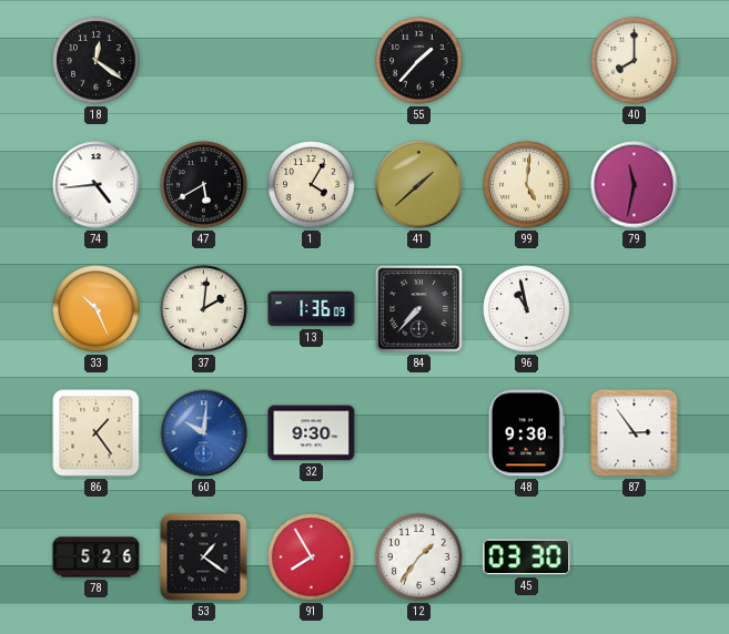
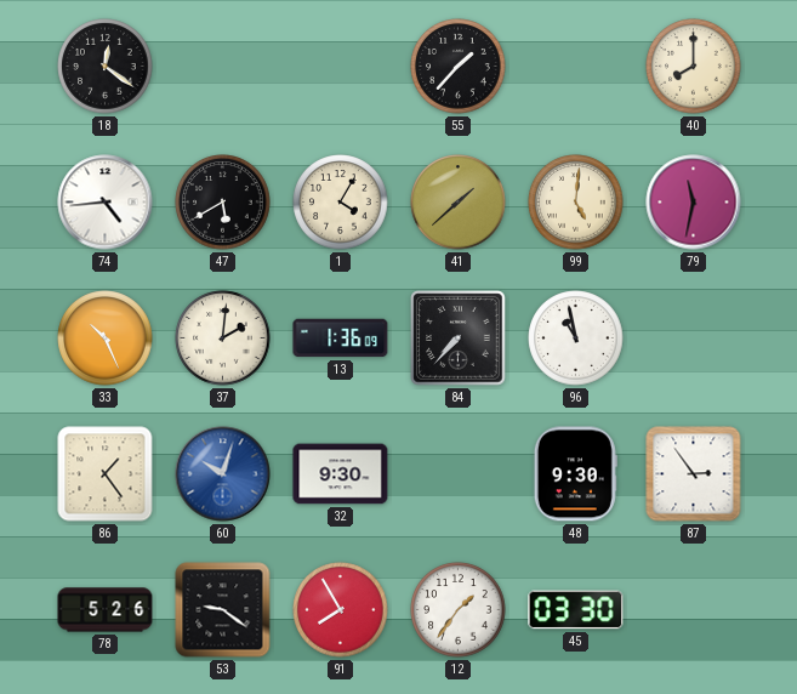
60: 10:01 -> 10:03 (223, 474)
53: 1:21 -> 9:21 (223, 610)
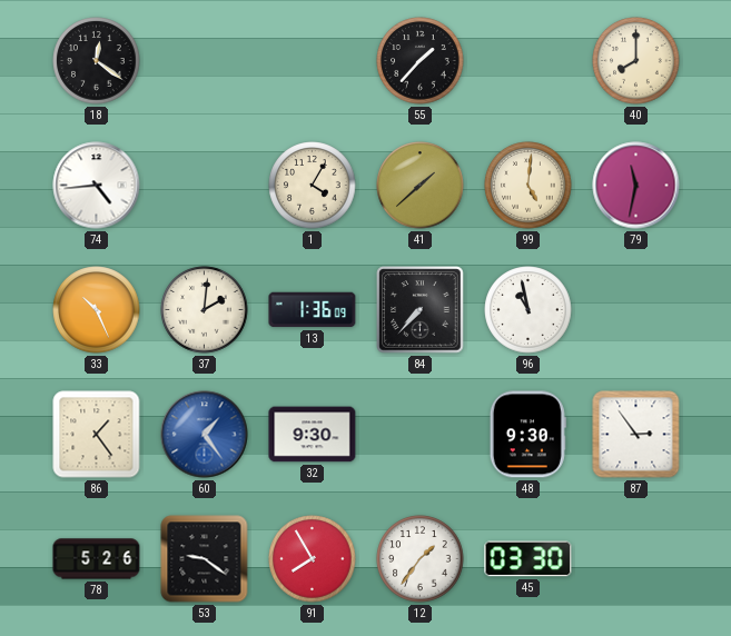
47: 5:40 -> none (223, 203)
60: 10:03 -> 1:24 (205, 435)
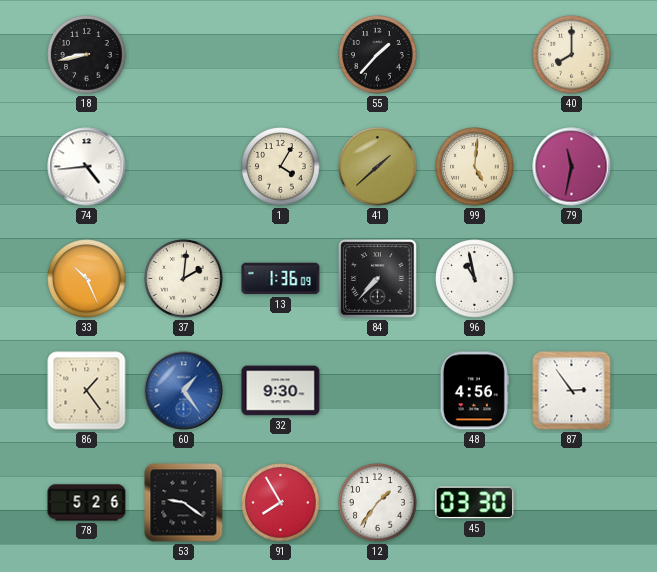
18: 12:21 -> 8:43 (87, 55)
48: 9:30 -> 4:56 (474, 391)
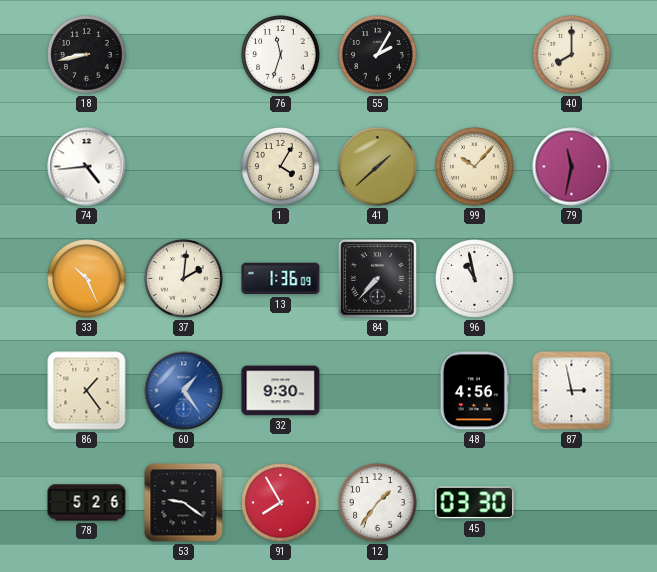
76: none -> 11:33 (281, 55)
55: 1:37 -> 2:05 (378, 55)
99: 5:01 -> 10:07 (475, 167)
87: 2:54 -> 2:58 (572, 391)
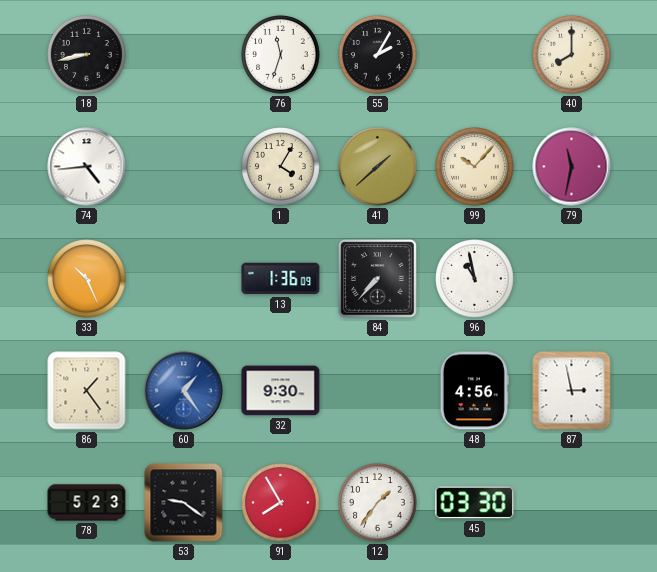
37: 2:01 -> none (184, 279)
78: 5:26 -> 5:23 (87, 503)
